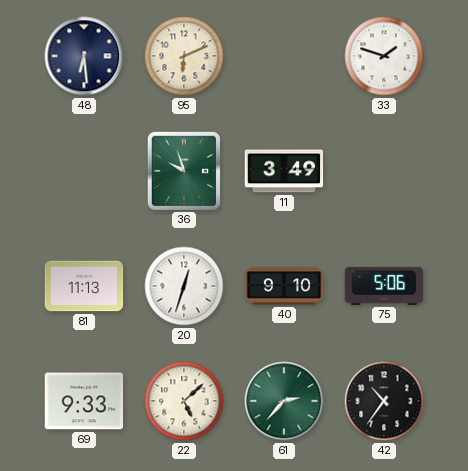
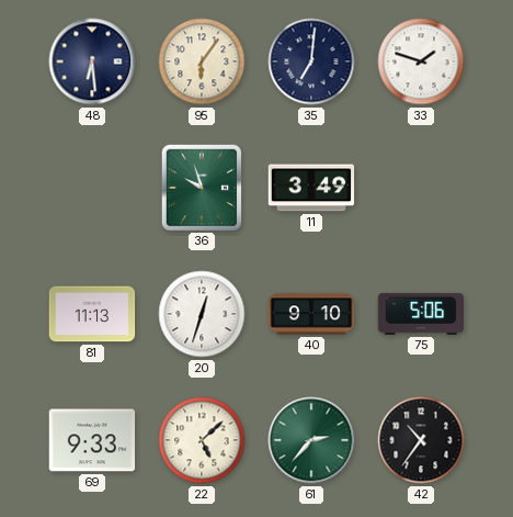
95: 6:11 -> 6:06 (202, 61)
35: none -> 7:01 (311, 61)
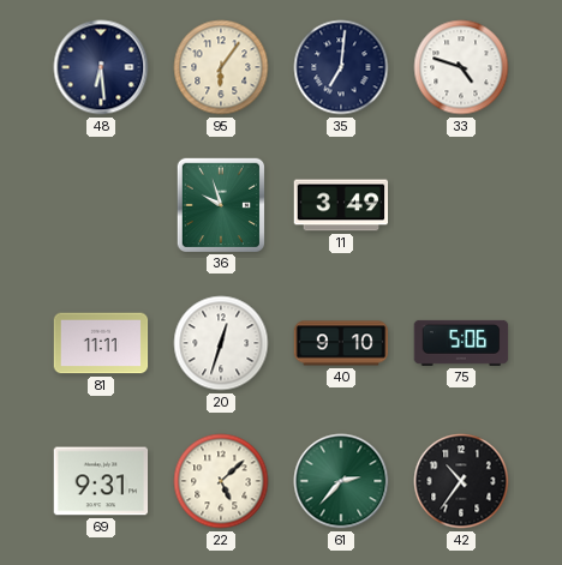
33: 1:48 -> 4:48 (461, 67)
81: 11:13 -> 11:11 (101, 343)
69: 9:33 -> 9:31 (101, 481)
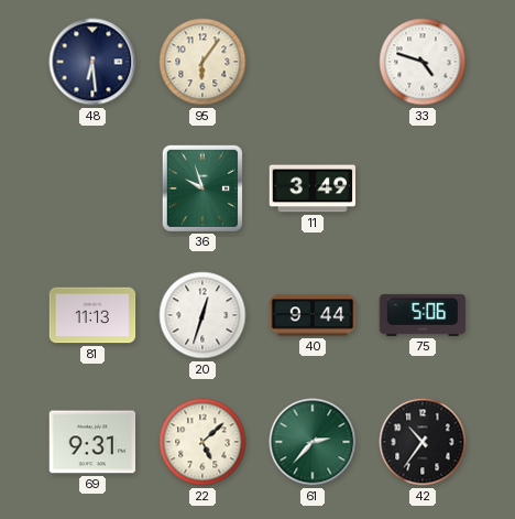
35: 7:01 -> none (341, 67)
81: 11:11 -> 11:13 (92, 315)
40: 9:10 -> 9:44 (313, 315)
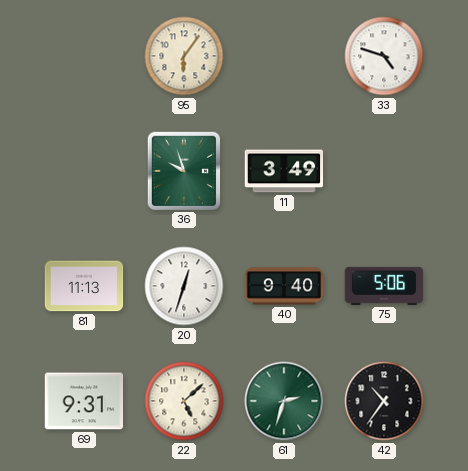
48: 6:29 -> none (92, 62)
40: 9:44 -> 9:40 (284, 286)
61: 2:37 -> 2:33 (284, 401)
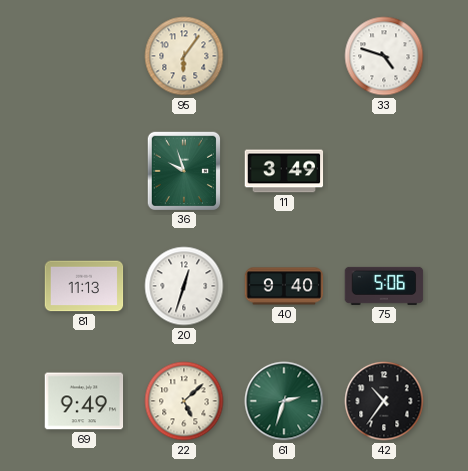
69: 9:31 -> 9:49 (84, 401)
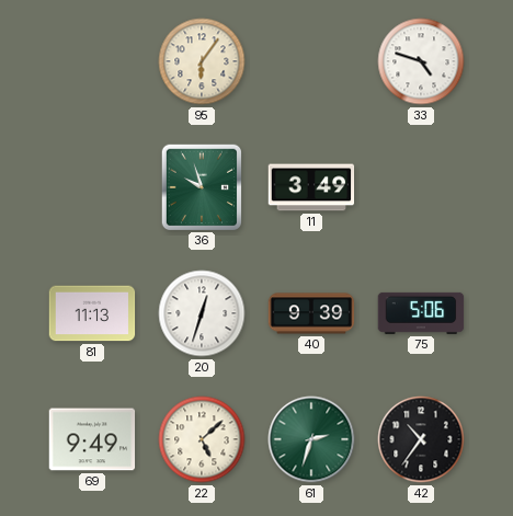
40: 9:40 -> 9:39 (311, 313)
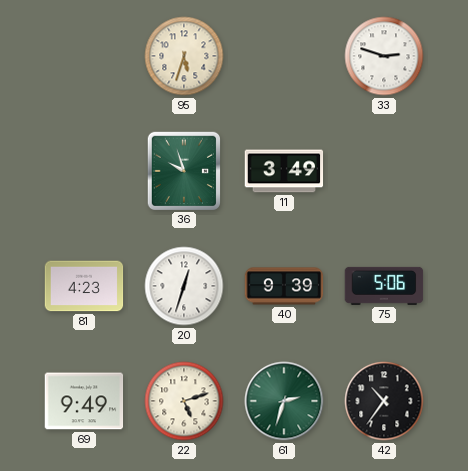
95: 6:06 -> 5:33 (184, 56)
33: 4:48 -> 2:48 (384, 56)
81: 11:13 -> 4:23 (84, 286)
22: 5:08 -> 5:12 (184, 401)
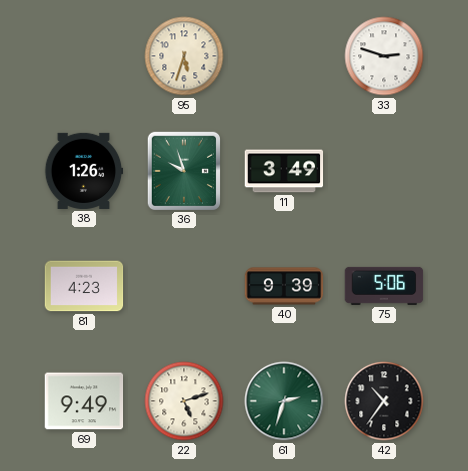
38: none -> 1:26 (84, 171)
20: 12:33 -> none (184, 286)
